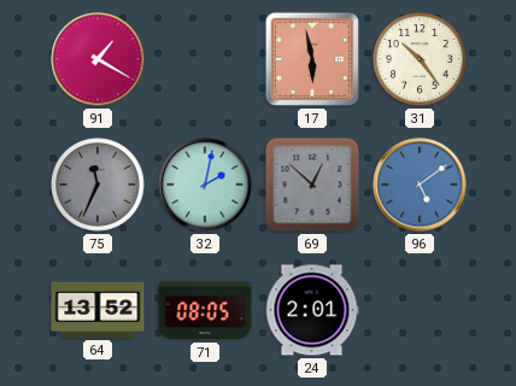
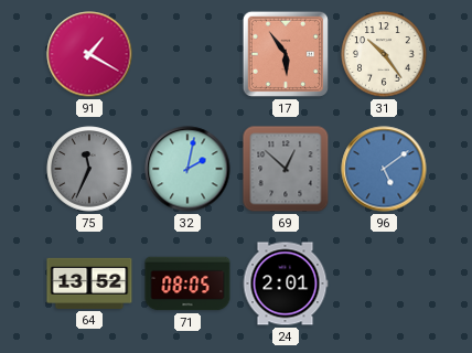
17: 5:58 -> 5:54 (286, 54)
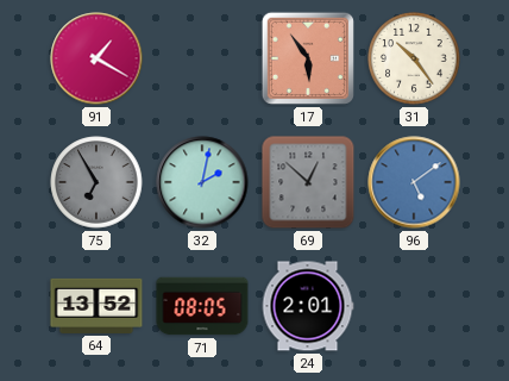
75: 11:34 -> 6:55 (96, 182)
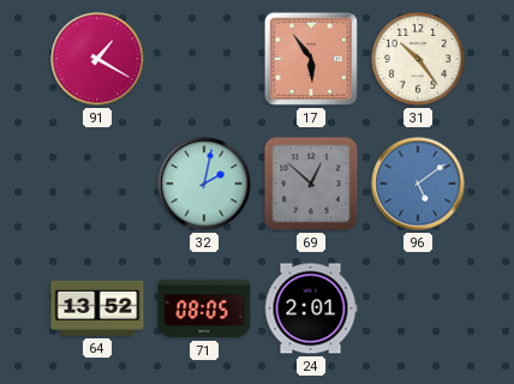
75: 6:55 -> none (96, 182)
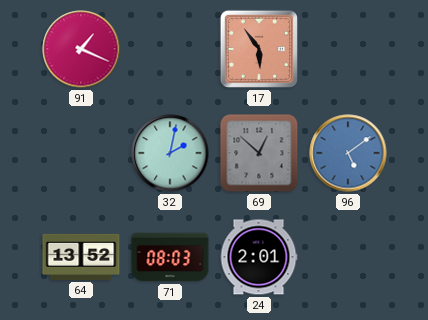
91: 1:20 -> 1:19 (81, 49)
31: 10:24 -> none (418, 59)
71: 08:05 -> 08:03 (170, 257)
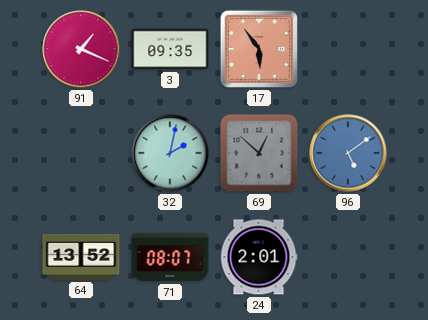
3: none -> 09:35 (170, 49)
71: 08:03 -> 08:07 (170, 257)
